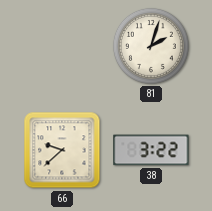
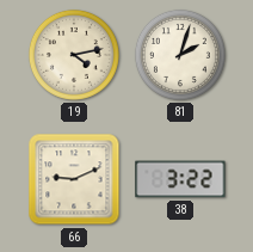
19: none -> 4:13 (74, 55)
66: 9:38 -> 9:11 (74, 179)
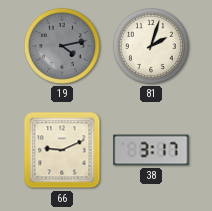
19 dial: cream -> grey (62, 46)
38: 3:22 -> 3:17 (151, 150)
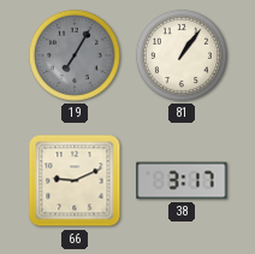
19: 4:13 -> 7:05 (75, 55)
81: 2:03 -> 1:06 (182, 55)
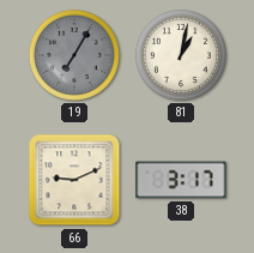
81: 1:06 -> 1:02 (181, 55)
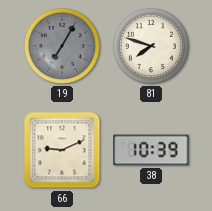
81: 1:02 -> 7:48 (151, 46)
38: 3:17 -> 10:39 (151, 150)
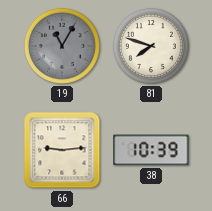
19: 7:05 -> 11:05 (62, 46)
66: 9:11 -> 9:14 (62, 150)
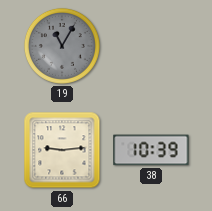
81: 7:48 -> none (151, 46)
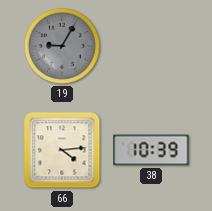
19: 11:05 -> 9:05 (62, 46)
66: 9:14 -> 4:14 (62, 150)
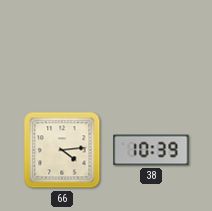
19: 9:05 -> none (62, 46)
